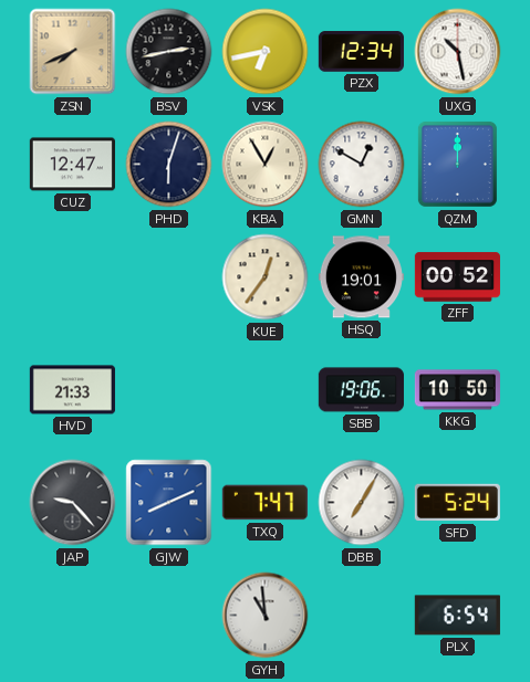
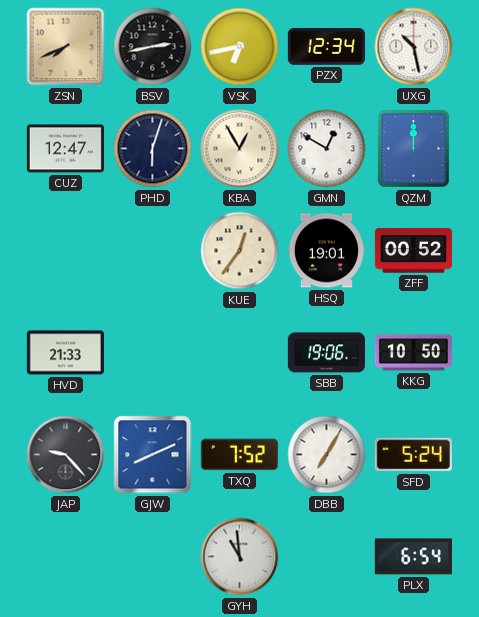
TXQ: 7:47 -> 7:52 (239, 455)
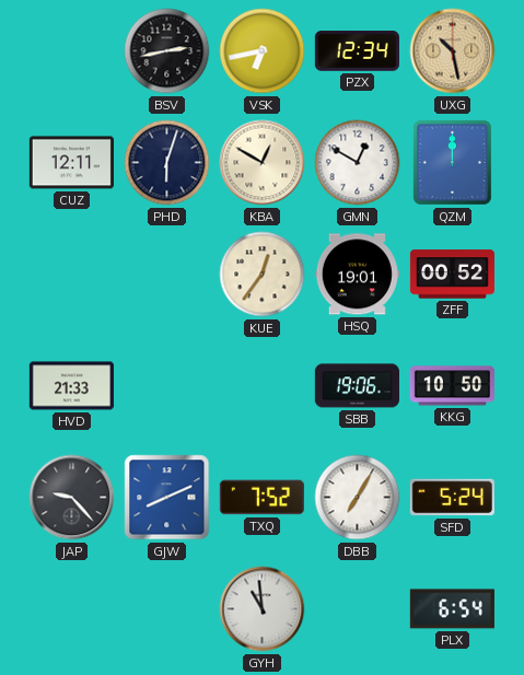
ZSN: 7:41 -> none (66, 47)
UXG dial: white -> champagne (453, 51)
CUZ: 12:47 -> 12:11 (71, 163)
KBA: 12:55 -> 12:50 (263, 163)
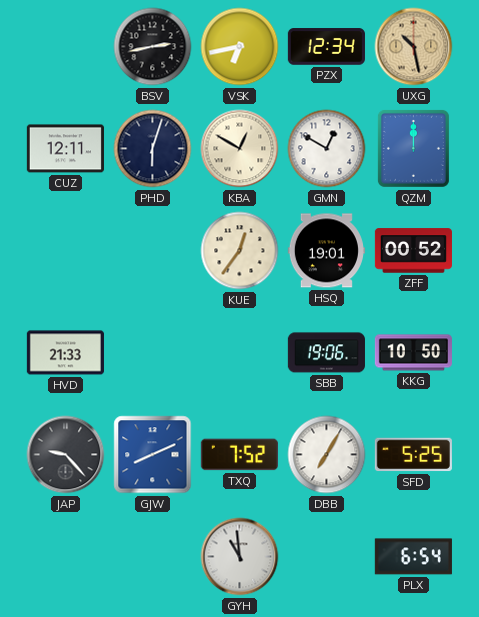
SFD: 5:24 -> 5:25 (413, 455)
